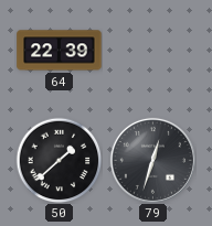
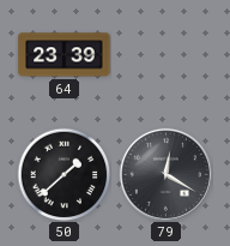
64: 22:39 -> 23:39 (65, 55)
79: 12:33 -> 12:20 (165, 174)
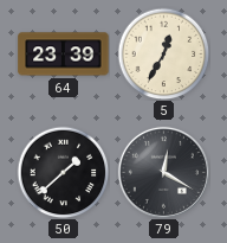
5: none -> 12:35 (163, 53)
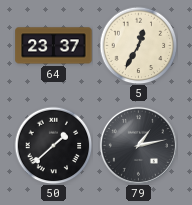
64: 23:39 -> 23:37 (54, 46)
79: 12:20 -> 1:13 (138, 145)
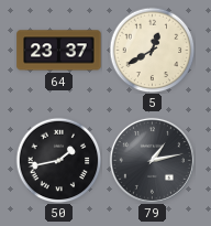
5: 12:35 -> 12:40 (152, 50)
50: 1:38 -> 1:43 (58, 160)
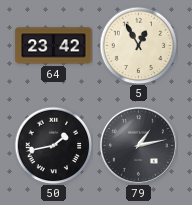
64: 23:37 -> 23:42 (54, 46)
5: 12:40 -> 12:55 (138, 45)
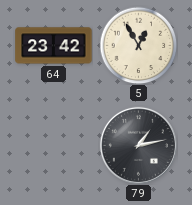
50: 1:43 -> none (53, 145)
